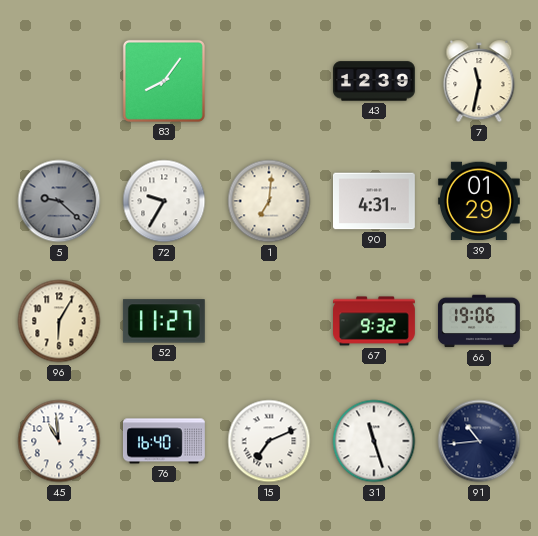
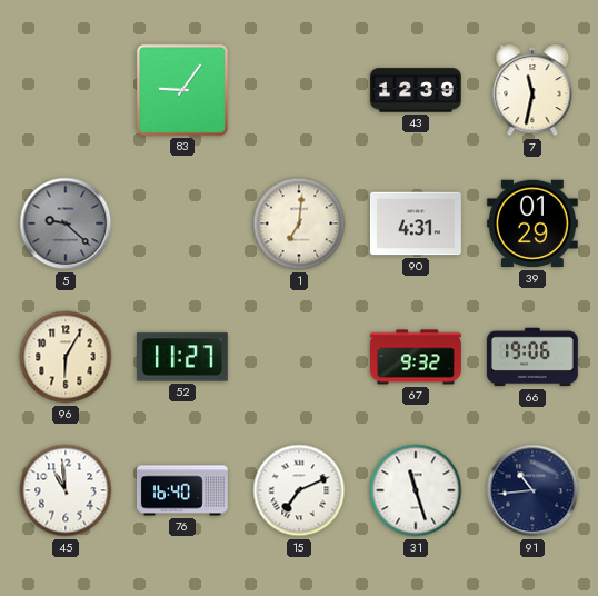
83: 8:06 -> 9:06 (182, 90)
72: 9:35 -> none (164, 201)
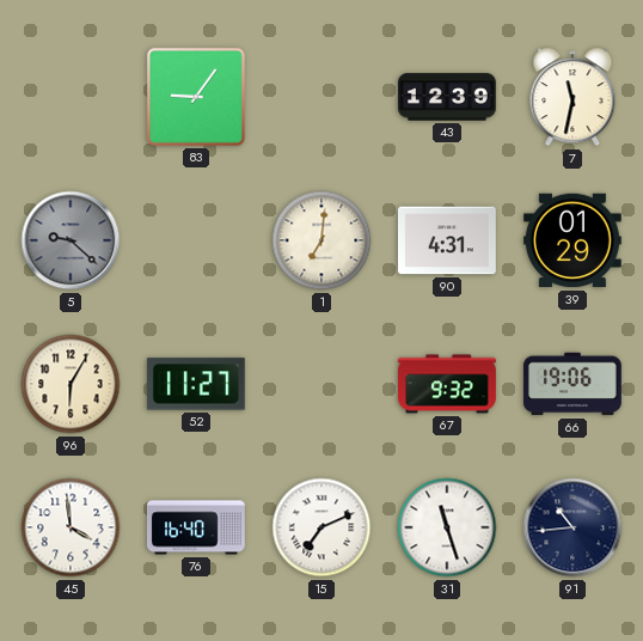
45: 10:59 -> 3:59 (71, 527)
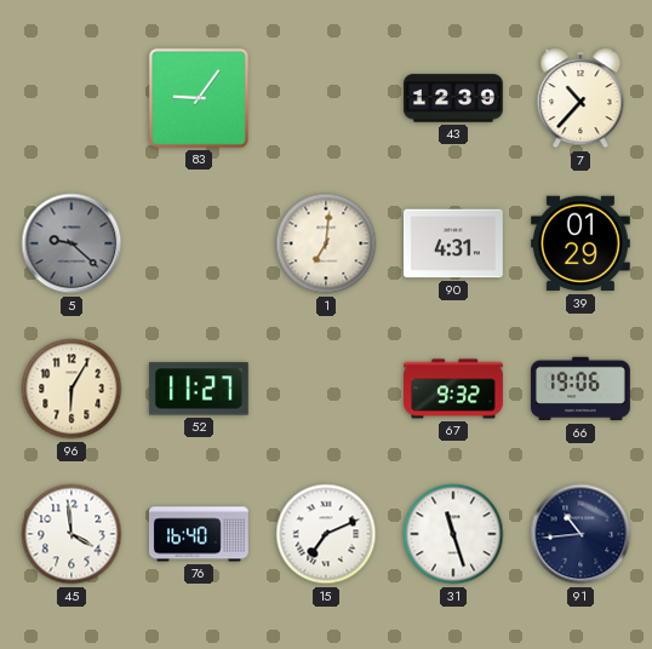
7: 11:32 -> 10:37 (580, 98)
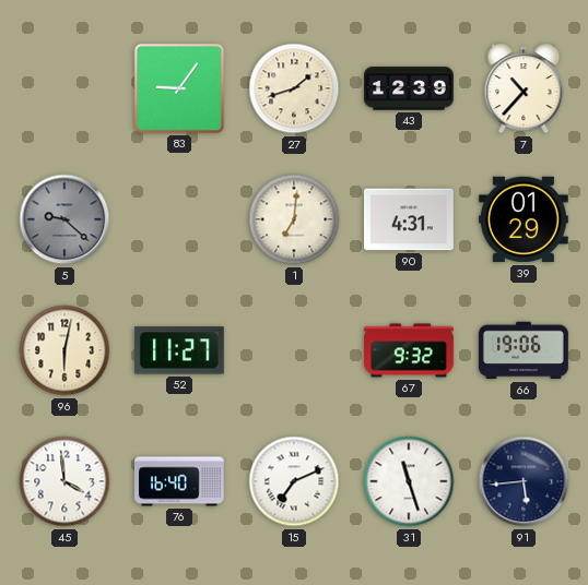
27: none -> 1:42 (294, 88)
96: 6:05 -> 6:02 (64, 350)
91: 10:44 -> 5:44 (524, 481)
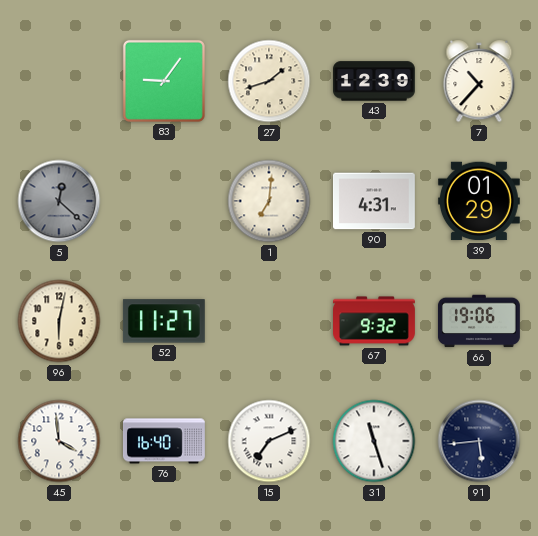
5: 9:22 -> 12:22 (59, 201)
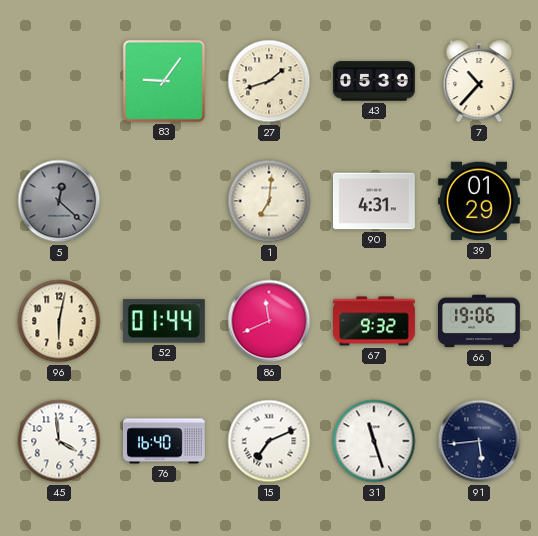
43: 12:39 -> 05:39 (375, 81)
52: 11:27 -> 01:44 (164, 321)
86: none -> 11:41 (269, 321)
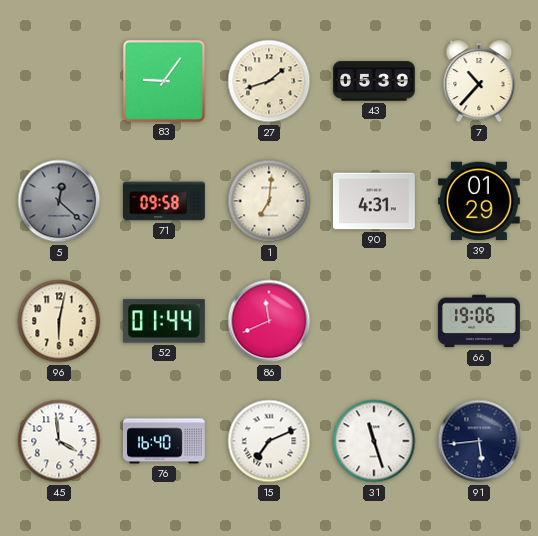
71: none -> 09:58 (165, 201)
67: 9:32 -> none (375, 321)
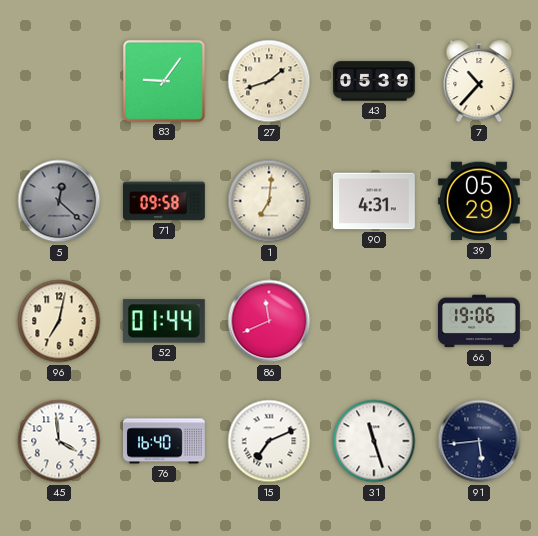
39: 01:29 -> 05:29 (479, 201)
96: 6:02 -> 7:02 (59, 321)
